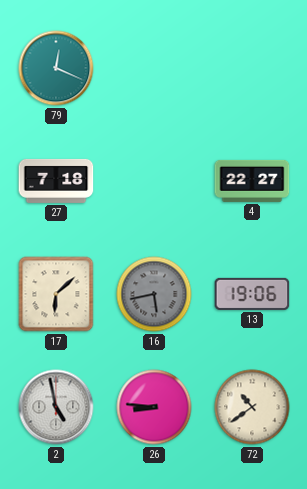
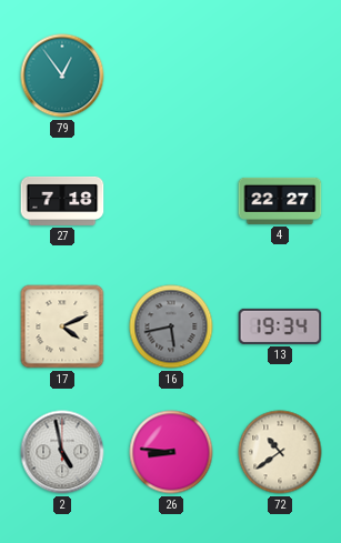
79: 12:19 -> 12:54 (62, 76)
17: 6:08 -> 4:11 (62, 326)
13: 19:06 -> 19:34 (280, 326)
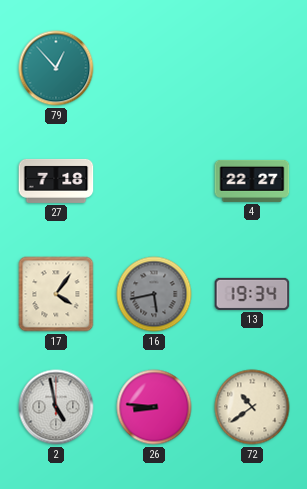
79: 12:54 -> 12:53 (56, 68)
17: 4:11 -> 4:06 (56, 294)
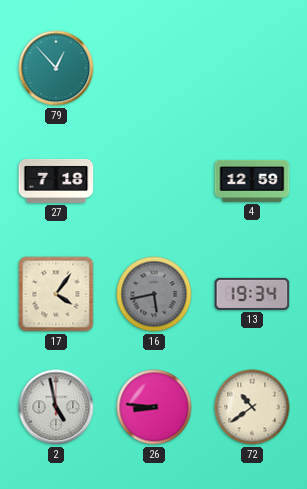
4: 22:27 -> 12:59 (252, 181)
